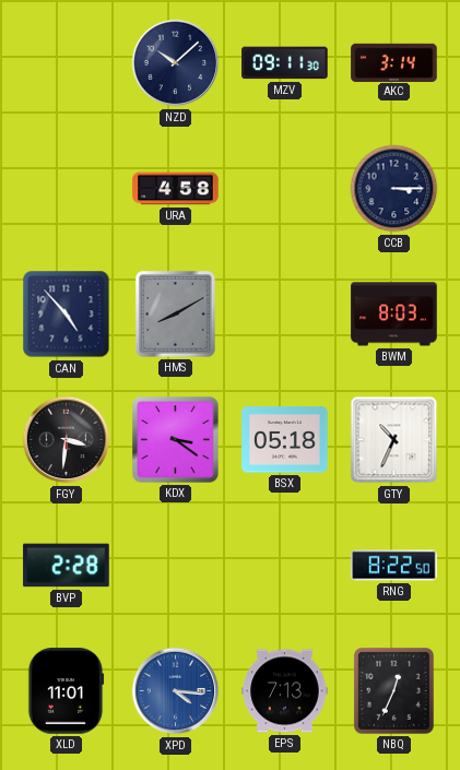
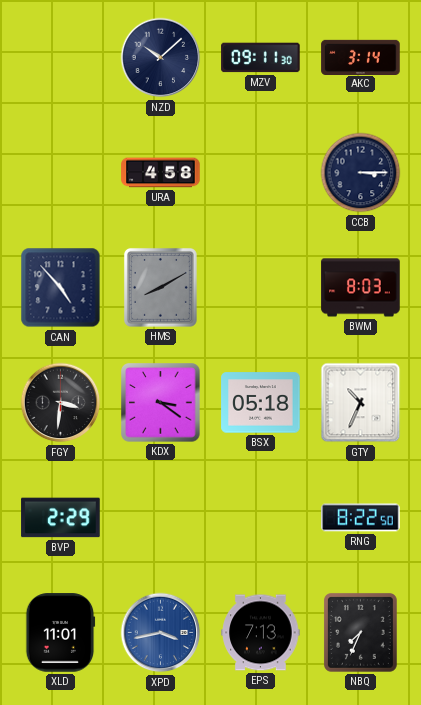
BVP: 2:28 -> 2:29 (61, 518)
XPD: 4:16 -> 3:43 (161, 633)
NBQ: 12:34 -> 7:34 (360, 632)
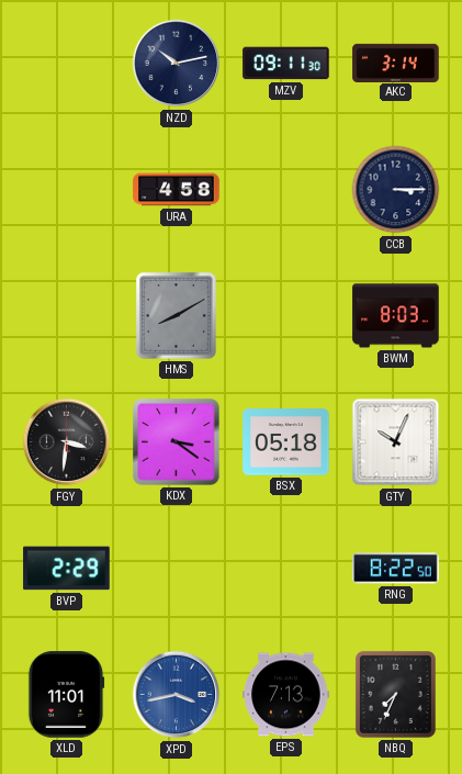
NZD: 10:08 -> 10:13 (177, 64)
CAN: 4:53 -> none (61, 288)
GTY: 10:34 -> 10:04 (396, 442)
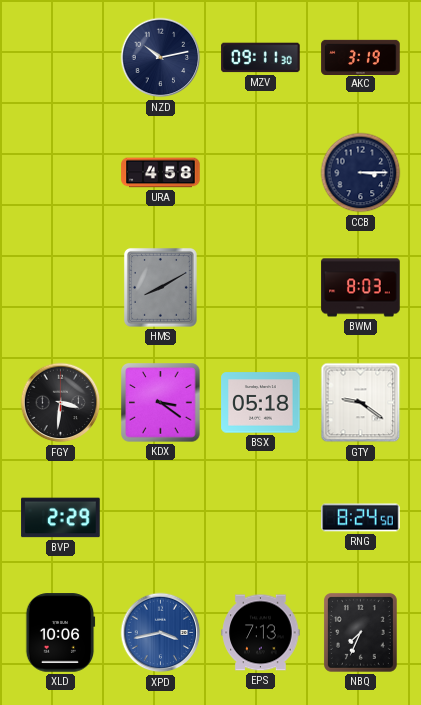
AKC: 3:14 -> 3:19 (361, 57)
GTY: 10:04 -> 9:21 (361, 403)
RNG: 8:22 -> 8:24 (361, 518)
XLD: 11:01 -> 10:06 (60, 633)
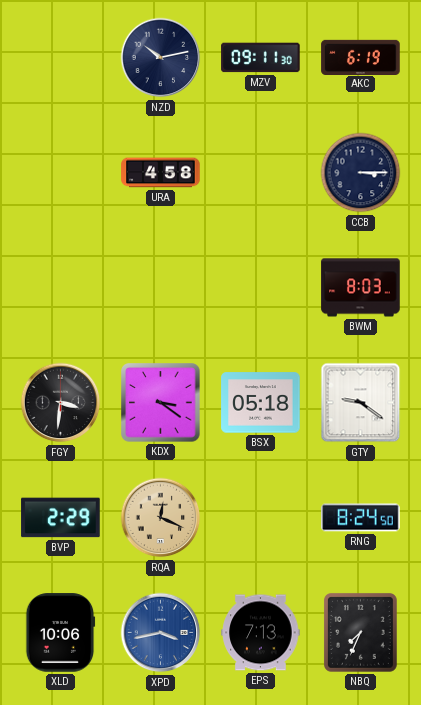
AKC: 3:19 -> 6:19 (361, 57)
HMS: 8:10 -> none (160, 287)
RQA: none -> 12:19 (161, 518)
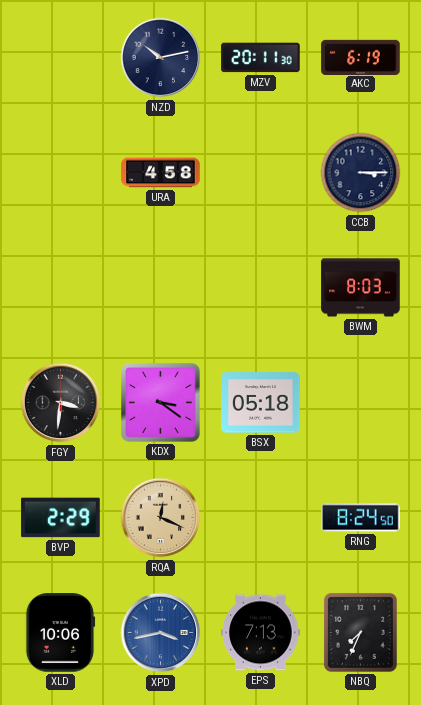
MZV: 09:11 -> 20:11 (261, 58)
GTY: 9:21 -> none (361, 403)
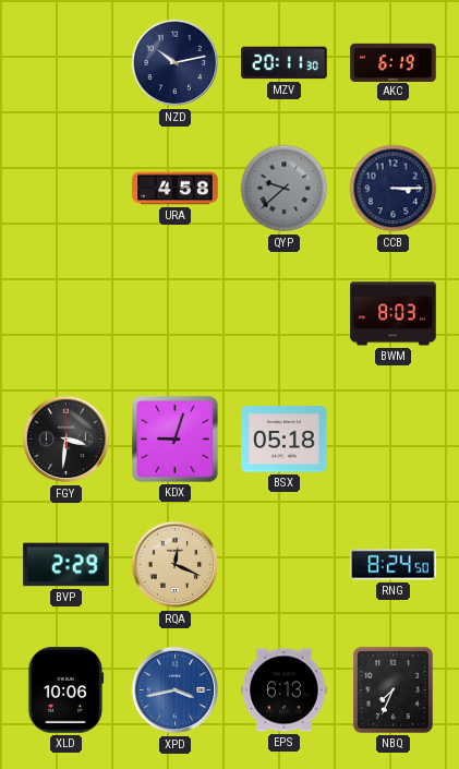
QYP: none -> 9:38 (285, 189)
KDX: 3:21 -> 9:03 (176, 440)
EPS: 7:13 -> 6:13 (285, 690)
